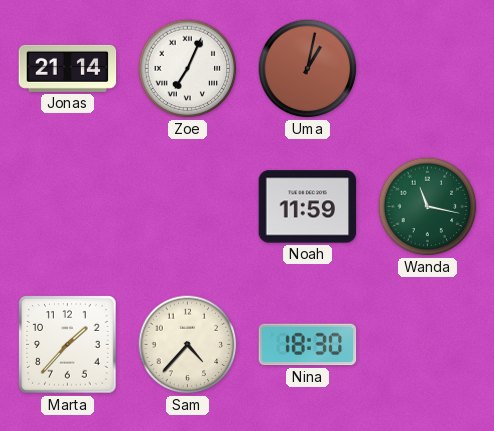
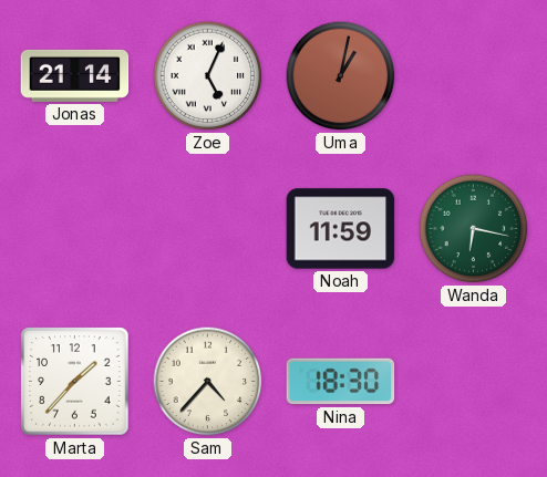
Zoe: 7:04 -> 5:04 (208, 76)
Wanda: 11:17 -> 6:17 (474, 229)
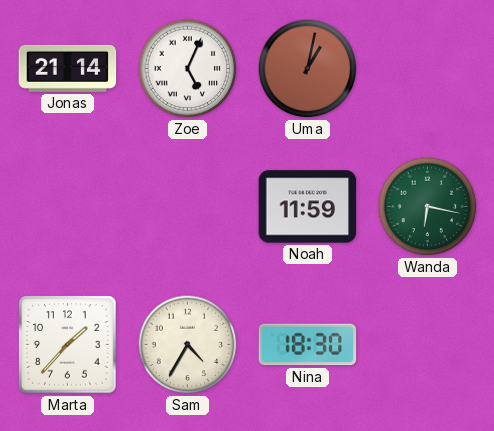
Sam: 4:37 -> 4:35 (188, 345)
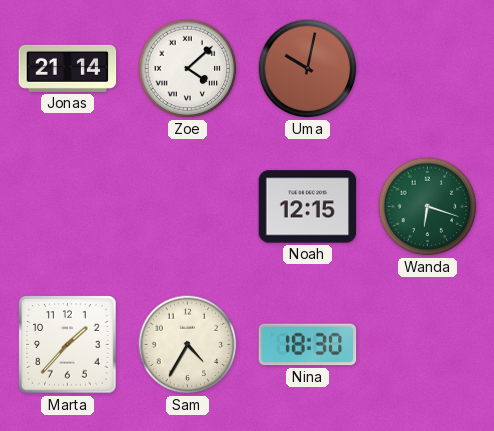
Zoe: 5:04 -> 4:08 (188, 69)
Uma: 1:02 -> 10:02 (308, 69)
Noah: 11:59 -> 12:15 (308, 207)
Wanda: 6:17 -> 6:18 (428, 207)
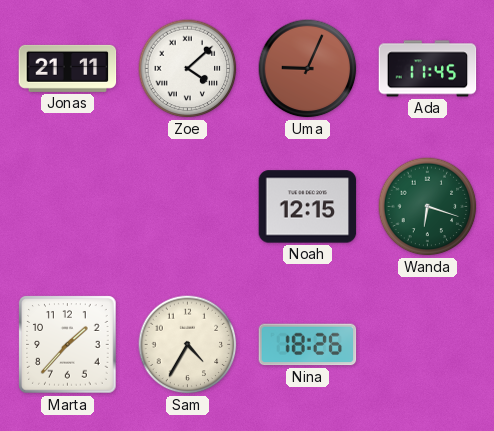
Jonas: 21:14 -> 21:11 (68, 68)
Uma: 10:02 -> 9:04 (308, 69)
Ada: none -> 11:45 (428, 69)
Nina: 18:30 -> 18:26 (308, 345)
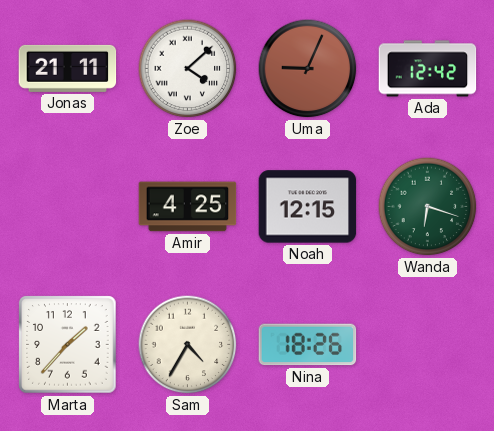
Ada: 11:45 -> 12:42 (428, 69)
Amir: none -> 4:25 (188, 207)
